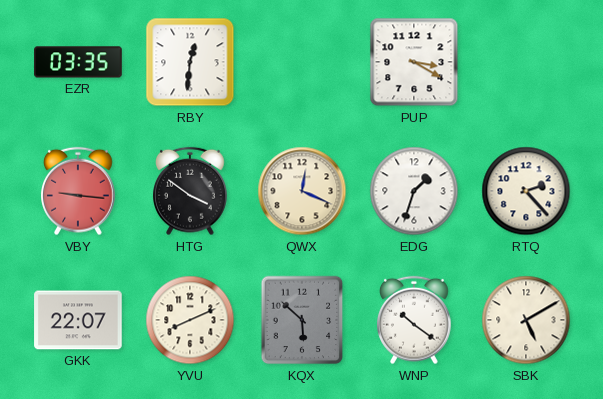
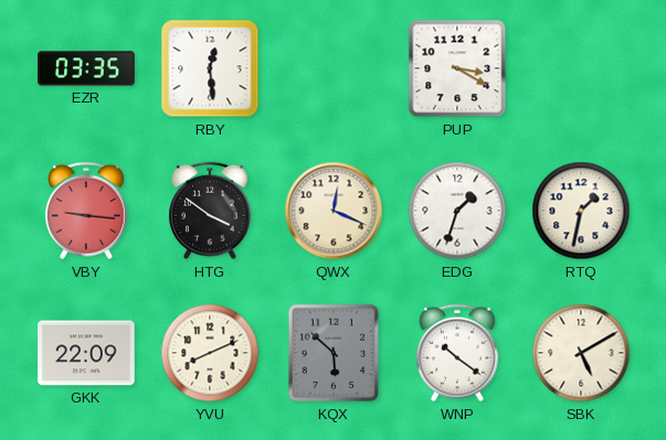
RBY: 12:31 -> 12:29 (210, 68)
RTQ: 2:23 -> 1:32 (581, 211)
GKK: 22:07 -> 22:09 (86, 353)
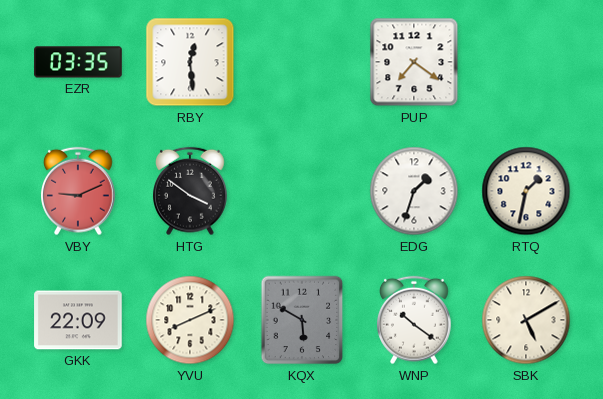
PUP: 3:20 -> 7:21 (414, 62)
VBY: 9:16 -> 9:11 (79, 191)
QWX: 12:19 -> none (334, 211)
KQX: 5:52 -> 5:50 (302, 320)
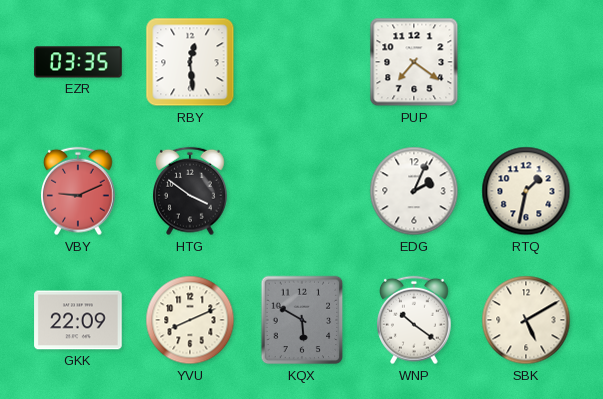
EDG: 1:33 -> 2:04 (414, 191)
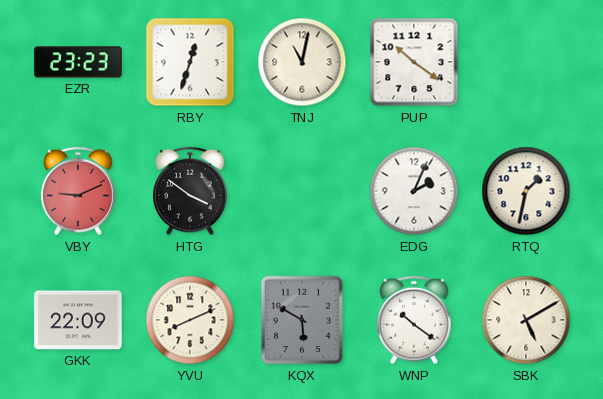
EZR: 03:35 -> 23:23 (78, 62)
RBY: 12:29 -> 12:33 (190, 62)
TNJ: none -> 11:02 (302, 62)
PUP: 7:21 -> 10:21 (414, 62)
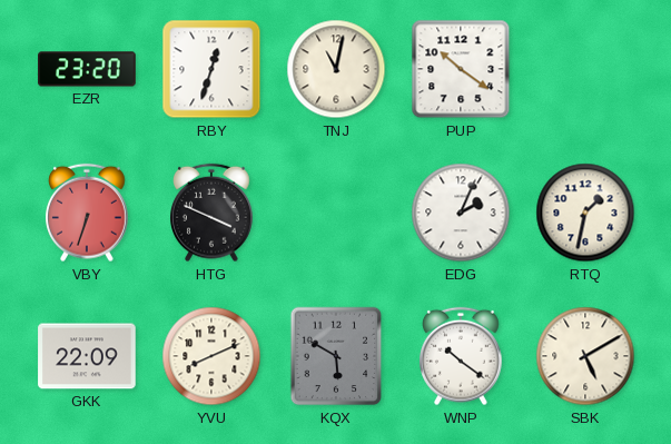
EZR: 23:23 -> 23:20 (87, 69)
VBY: 9:11 -> 6:33 (88, 213)
HTG: 3:51 -> 3:49 (213, 213)
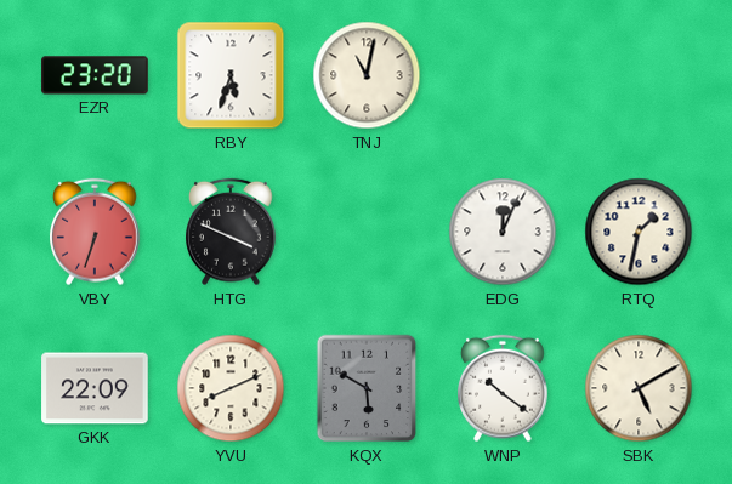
RBY: 12:33 -> 5:33 (231, 75)
PUP: 10:21 -> none (461, 69)
EDG: 2:04 -> 12:04 (503, 232)
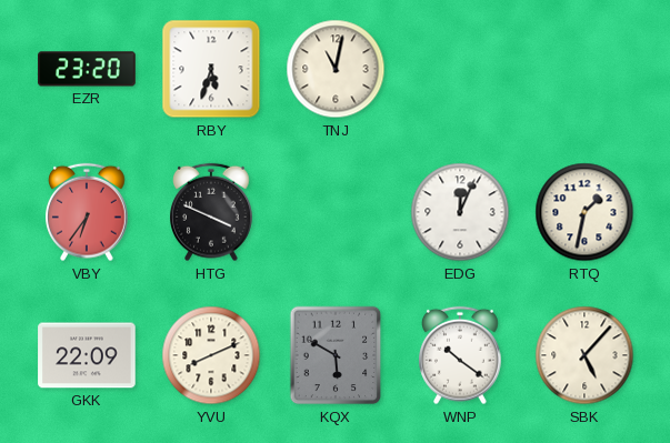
VBY: 6:33 -> 6:36 (88, 212)
SBK: 5:10 -> 5:07 (584, 355)
